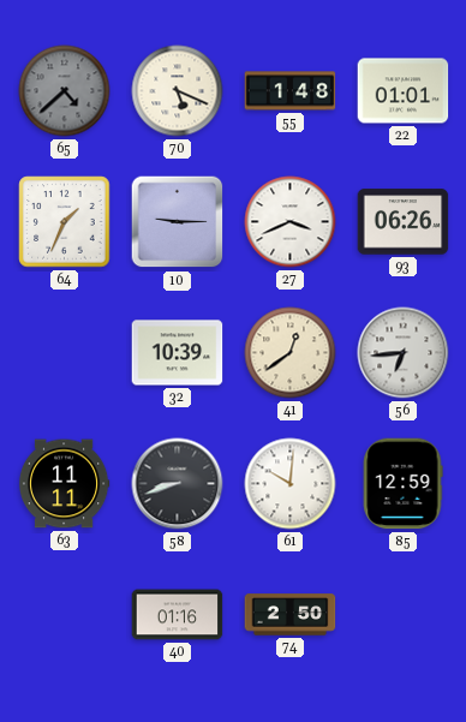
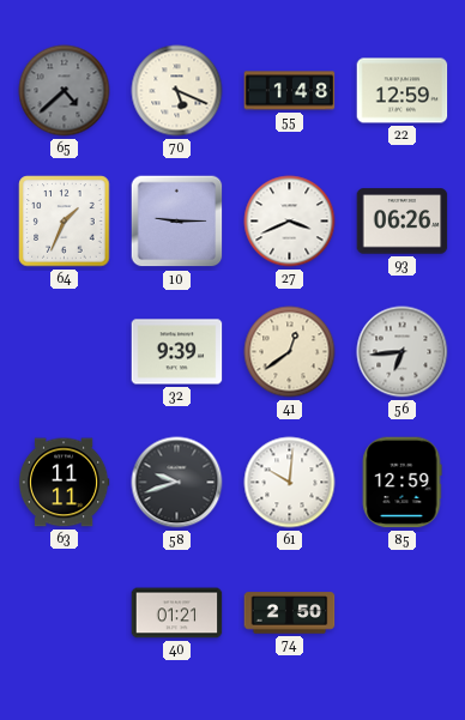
22: 01:01 -> 12:59 (403, 91)
32: 10:39 -> 9:39 (177, 352)
58: 8:42 -> 9:42 (177, 483)
40: 01:16 -> 01:21 (177, 613)
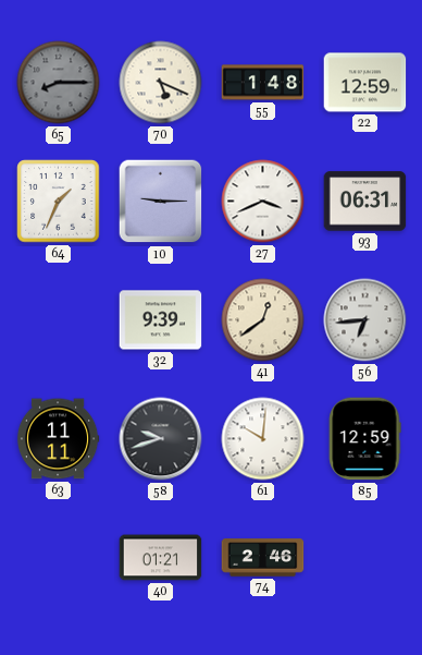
65: 4:38 -> 8:15 (59, 83)
93: 06:26 -> 06:31 (365, 202)
74: 2:50 -> 2:46 (263, 558)
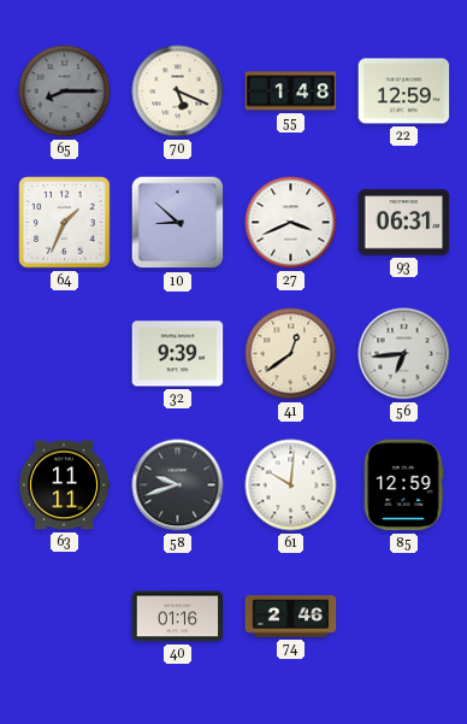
10: 9:15 -> 8:52 (178, 223)
40: 01:21 -> 01:16 (178, 617)
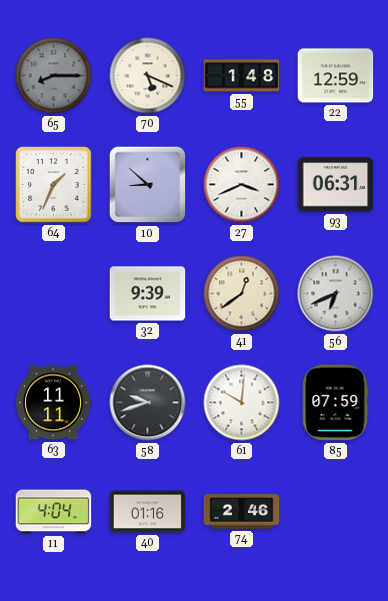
56: 6:44 -> 6:41 (336, 294)
85: 12:59 -> 07:59 (335, 403)
11: none -> 4:04 (54, 512)
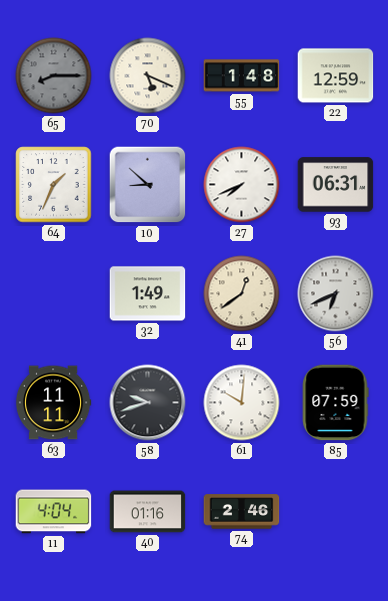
27: 3:41 -> 7:41 (242, 185)
32: 9:39 -> 1:49 (148, 294)
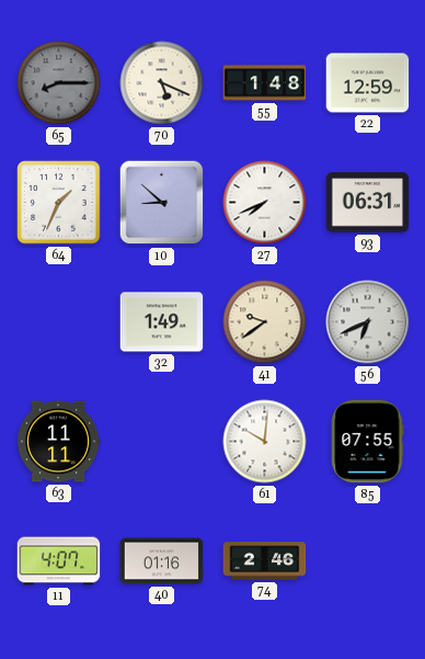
41: 12:39 -> 9:39 (265, 322)
58: 9:42 -> none (148, 403)
85: 07:59 -> 07:55 (367, 442)
11: 4:04 -> 4:07 (59, 561)
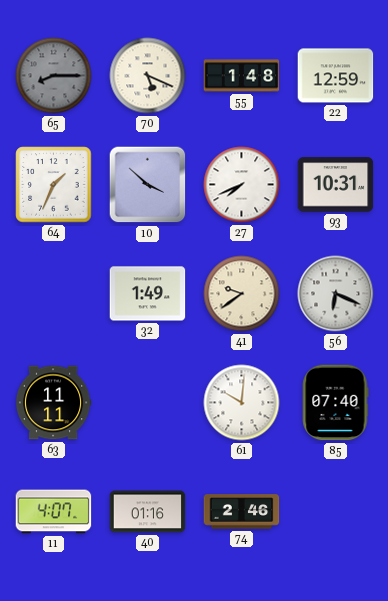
10: 8:52 -> 3:52 (148, 185)
93: 06:31 -> 10:31 (336, 185)
56: 6:41 -> 6:19 (336, 294)
85: 07:55 -> 07:40 (335, 403)
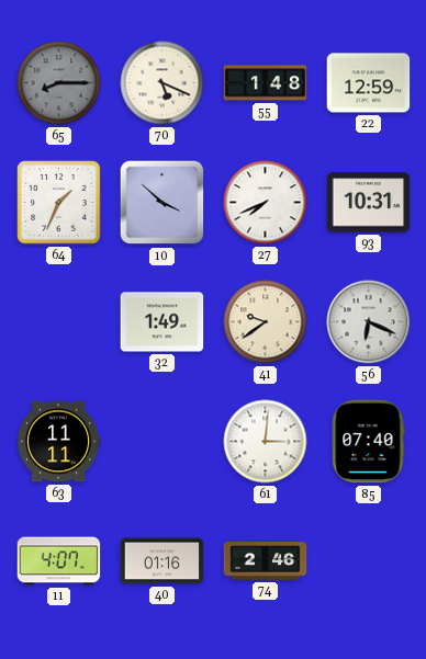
61: 10:01 -> 3:01 (266, 442)
